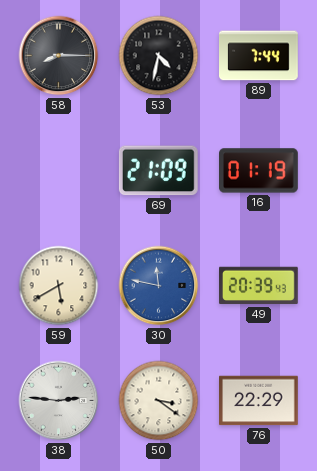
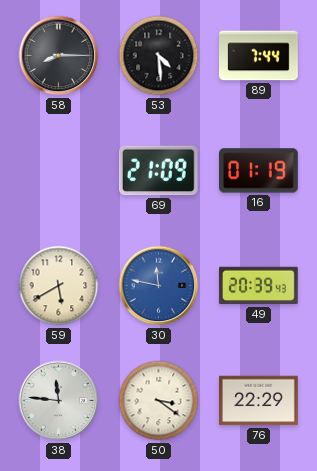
53: 4:32 -> 4:29 (159, 56)
38: 2:46 -> 11:46 (59, 401)
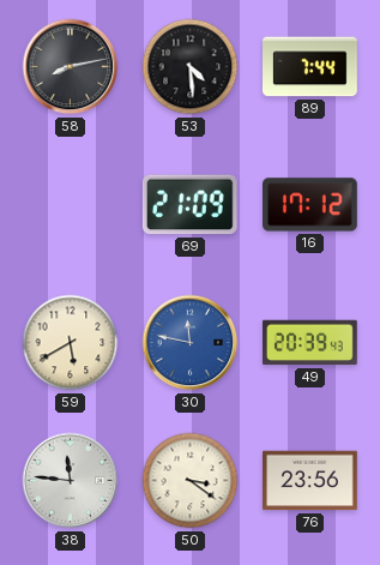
58: 8:15 -> 8:13 (71, 67)
16: 01:19 -> 17:12 (310, 205)
76: 22:29 -> 23:56 (310, 481)
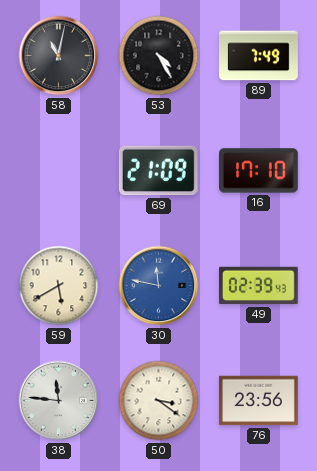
58: 8:13 -> 11:02 (59, 56)
53: 4:29 -> 4:25 (159, 56)
89: 7:44 -> 7:49 (259, 56)
16: 17:12 -> 17:10 (259, 171)
49: 20:39 -> 02:39 (259, 286)
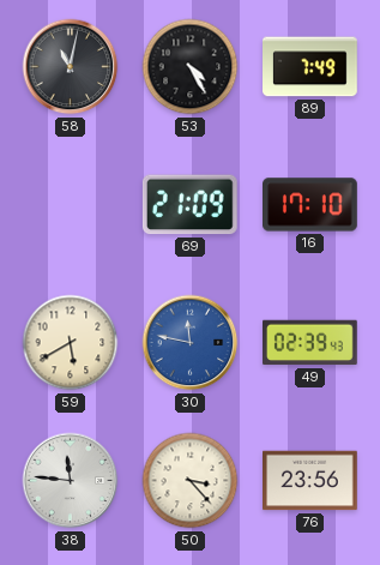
50: 3:21 -> 3:23 (191, 481)
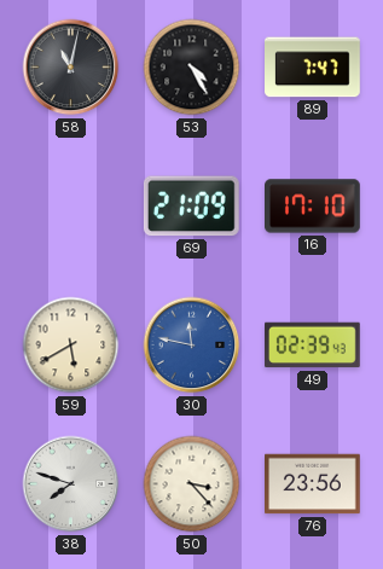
89: 7:49 -> 7:47 (313, 68)
38: 11:46 -> 7:48 (71, 484)
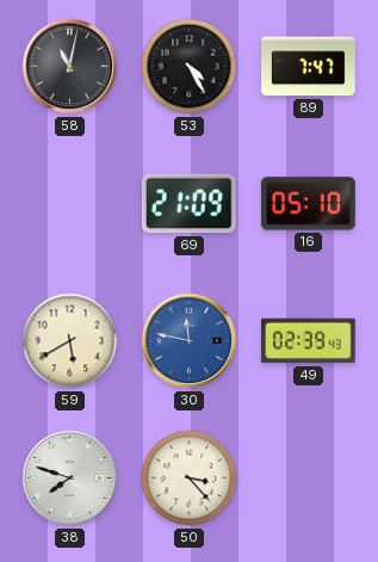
16: 17:10 -> 05:10 (309, 204)
76: 23:56 -> none (313, 484)
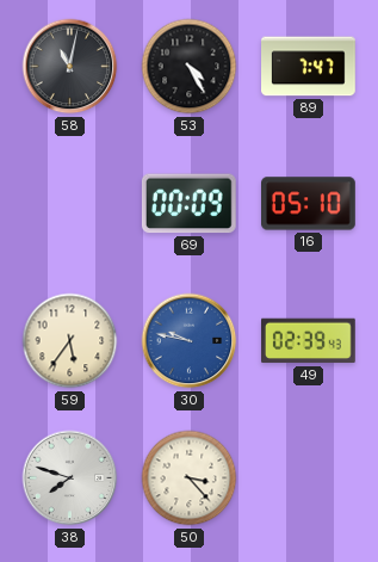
69: 21:09 -> 00:09 (188, 204)
59: 5:40 -> 5:36 (70, 341)
30: 11:47 -> 9:47 (190, 341)
